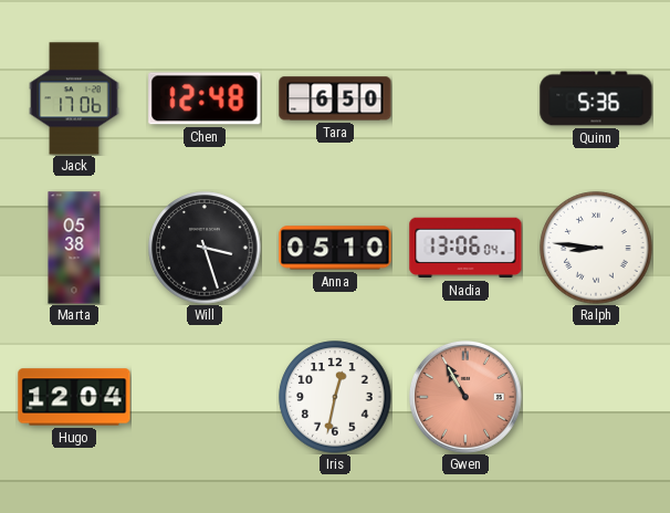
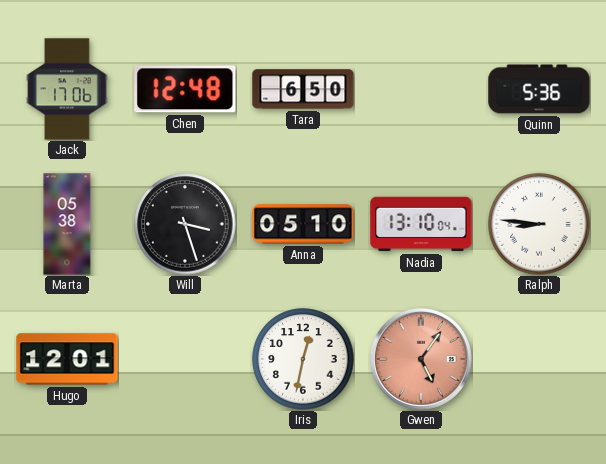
Nadia: 13:06 -> 13:10 (421, 224)
Hugo: 12:04 -> 12:01 (67, 359)
Gwen: 10:55 -> 5:06 (421, 359)
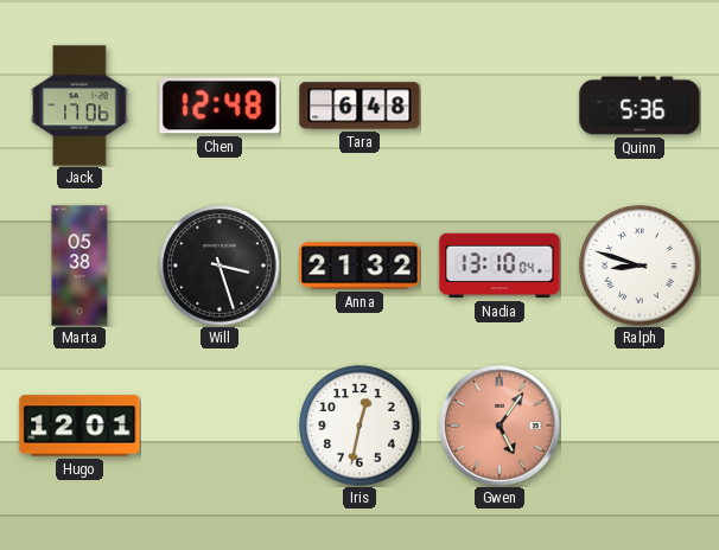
Tara: 6:50 -> 6:48 (359, 105)
Anna: 05:10 -> 21:32 (359, 266)
Ralph: 8:46 -> 8:48 (640, 266)
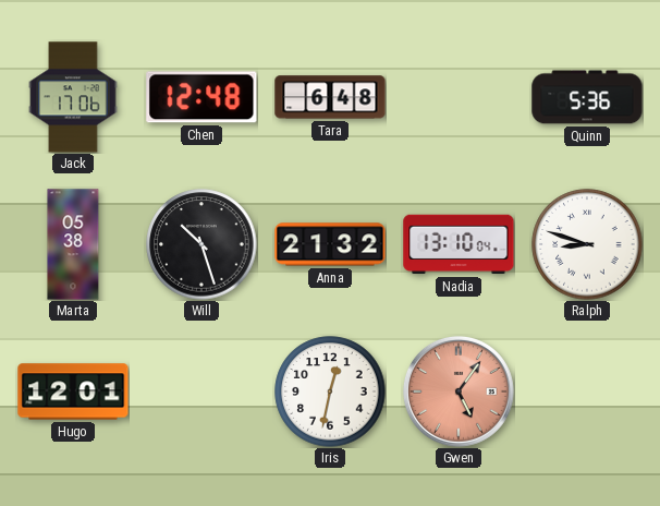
Will: 3:27 -> 10:27 (201, 244)
